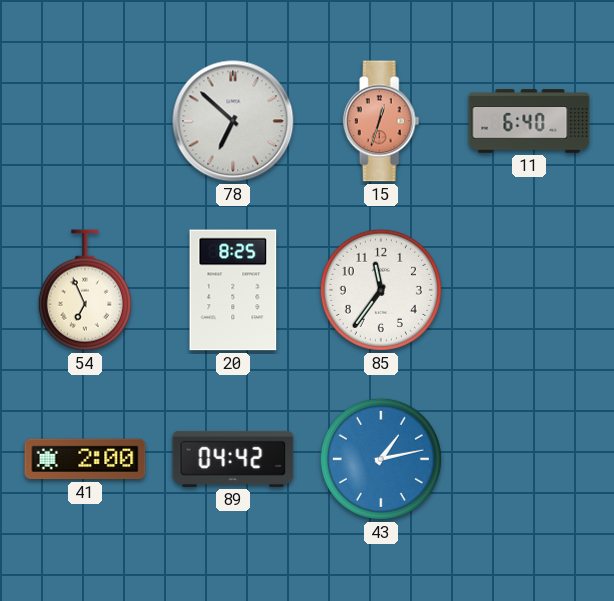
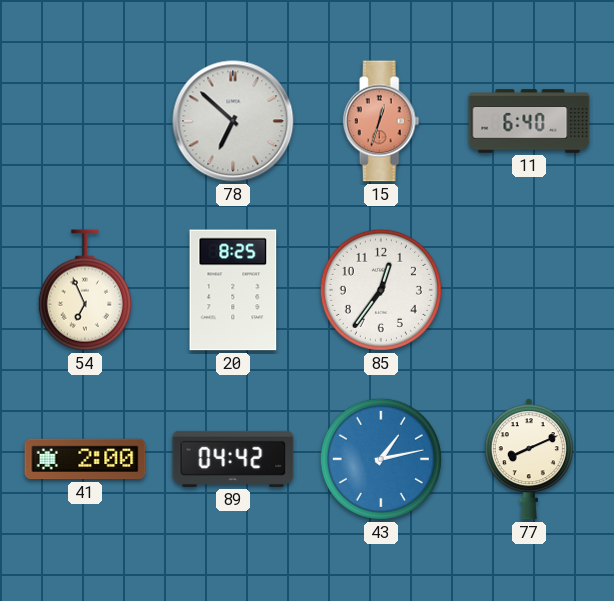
85: 11:36 -> 12:36 (381, 290)
77: none -> 8:11 (529, 459)
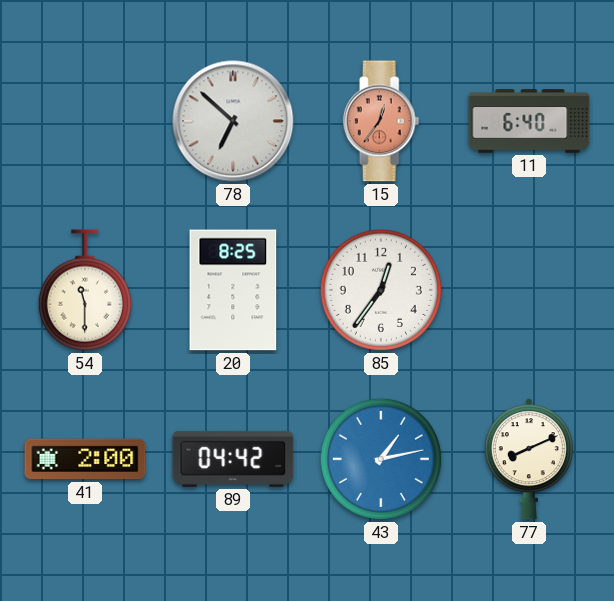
15: 12:33 -> 12:36 (381, 121)
54: 6:56 -> 11:30 (85, 290)
